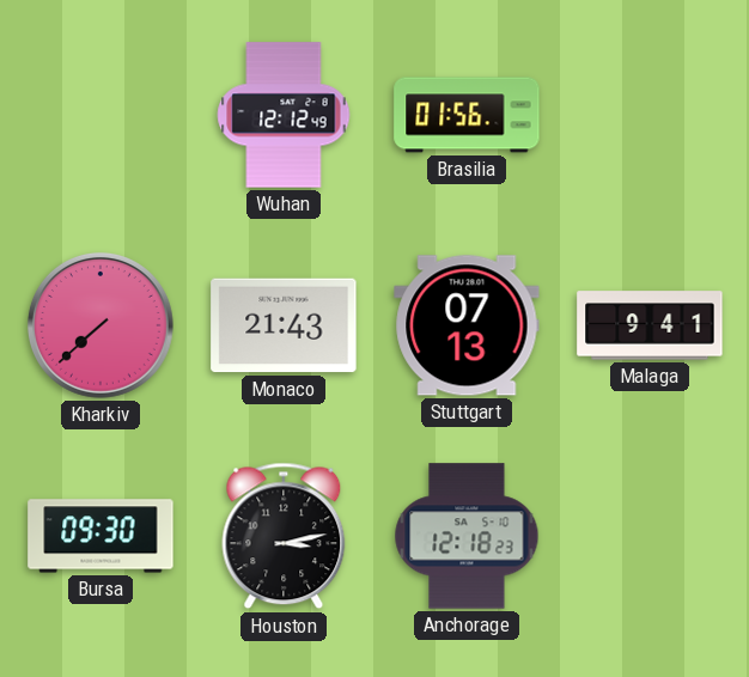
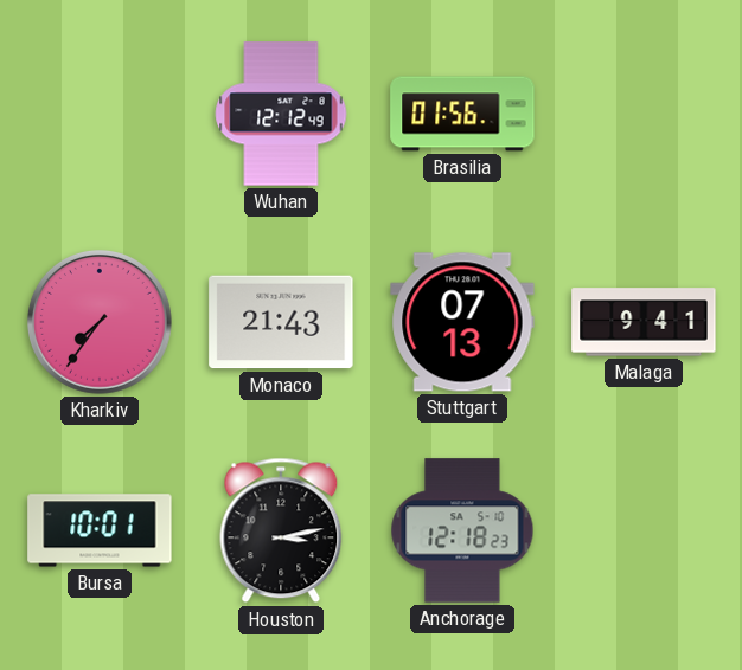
Kharkiv: 7:38 -> 7:36 (100, 322)
Bursa: 09:30 -> 10:01 (100, 530)
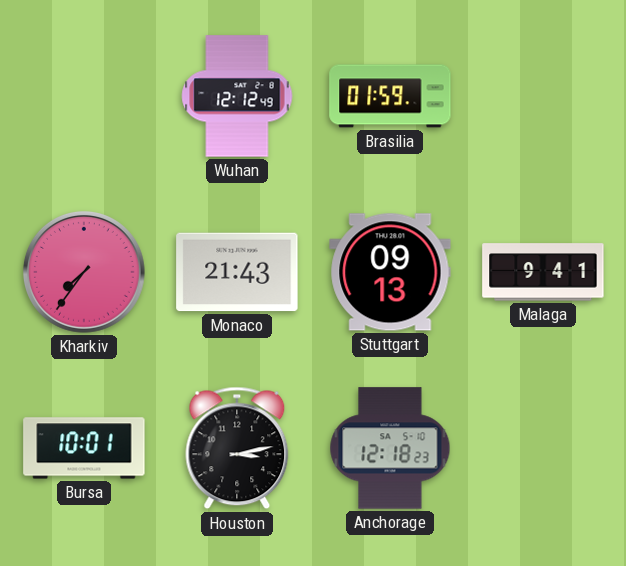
Brasilia: 01:56 -> 01:59 (390, 96)
Stuttgart: 07:13 -> 09:13 (390, 272)
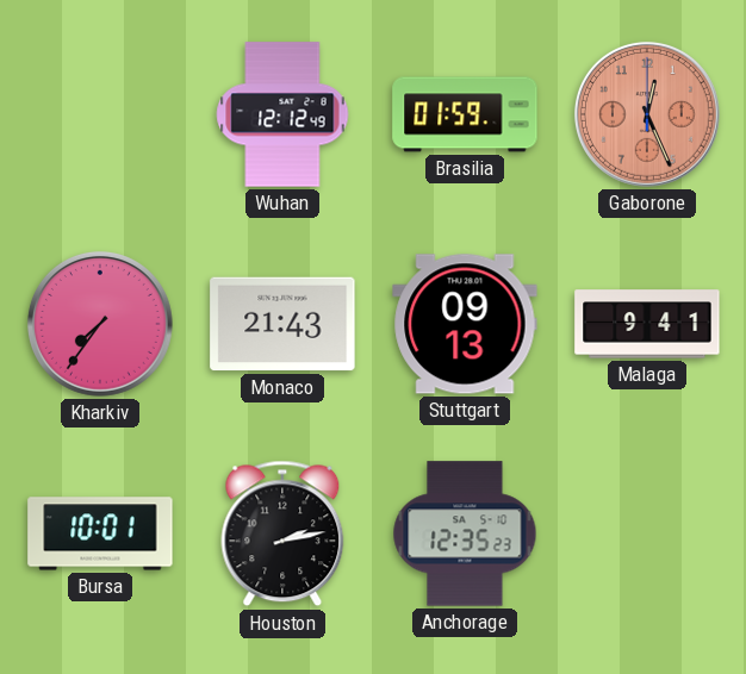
Gaborone: none -> 12:26 (647, 114)
Houston: 3:13 -> 2:13 (282, 533)
Anchorage: 12:18 -> 12:35 (465, 533)
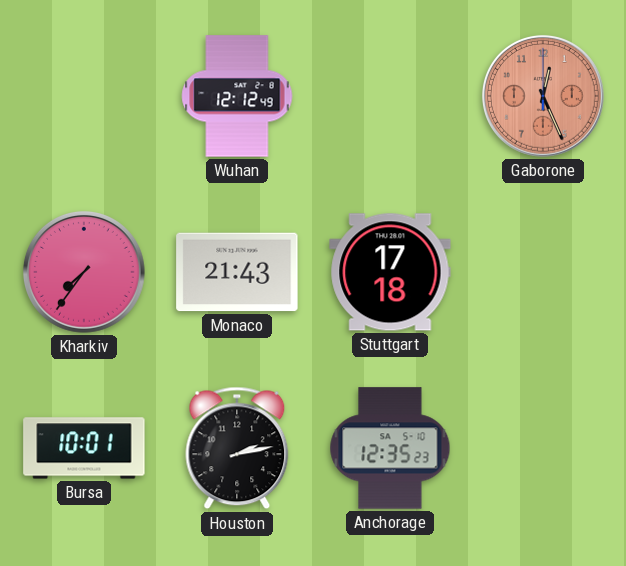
Brasilia: 01:59 -> none (465, 114)
Stuttgart: 09:13 -> 17:18 (390, 272)
Malaga: 9:41 -> none (647, 324)
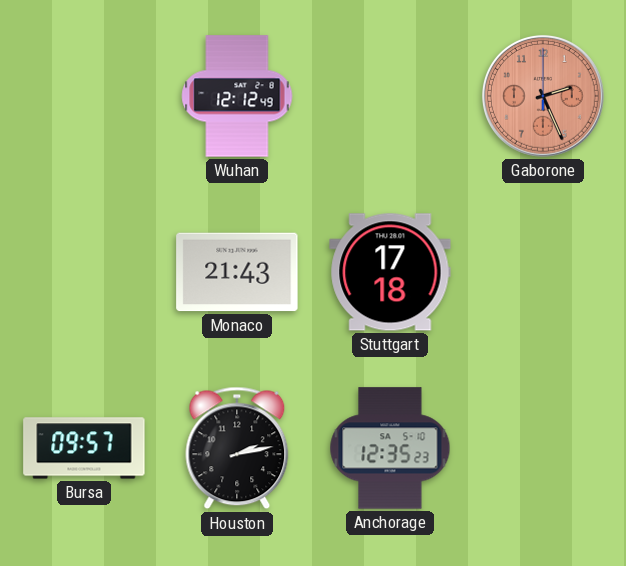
Gaborone: 12:26 -> 2:26 (543, 96)
Kharkiv: 7:36 -> none (84, 272)
Bursa: 10:01 -> 09:57 (84, 448)
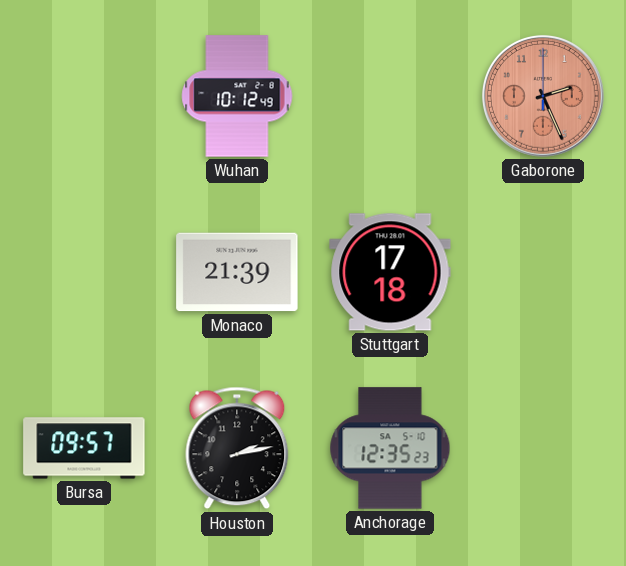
Wuhan: 12:12 -> 10:12 (237, 96)
Monaco: 21:43 -> 21:39 (237, 272)
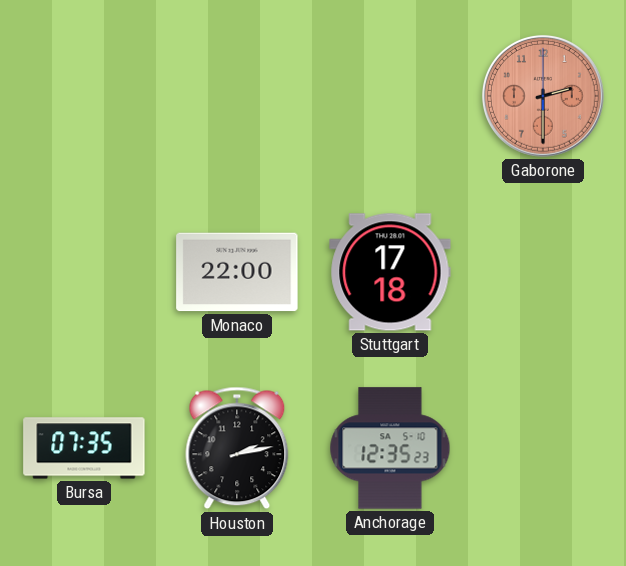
Wuhan: 10:12 -> none (237, 96)
Gaborone: 2:26 -> 2:30 (543, 96)
Monaco: 21:39 -> 22:00 (237, 272)
Bursa: 09:57 -> 07:35 (84, 448)
